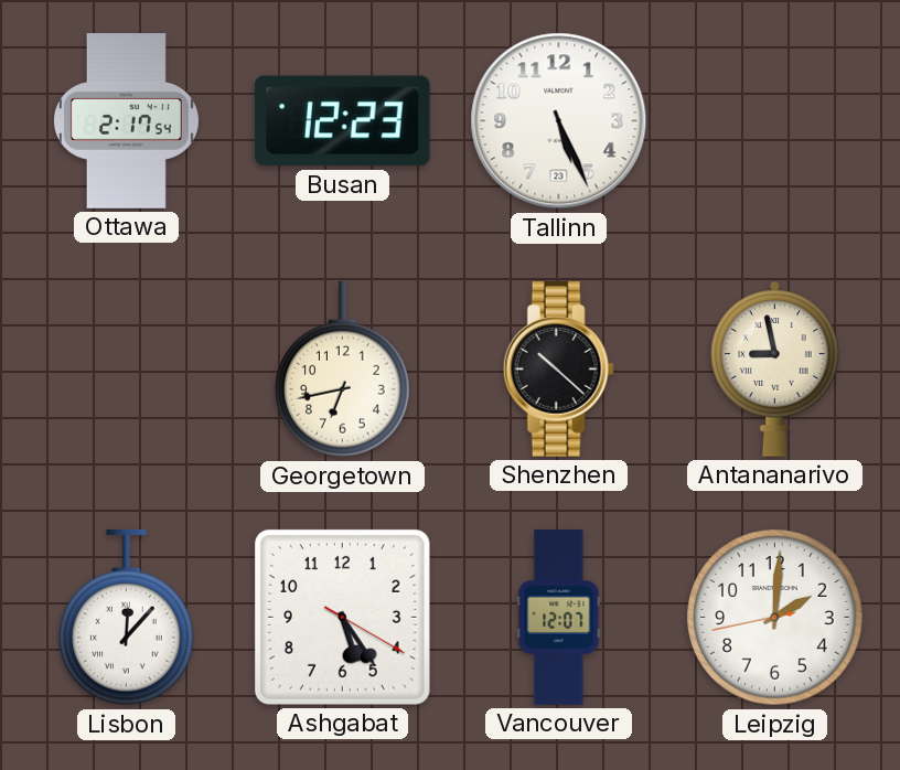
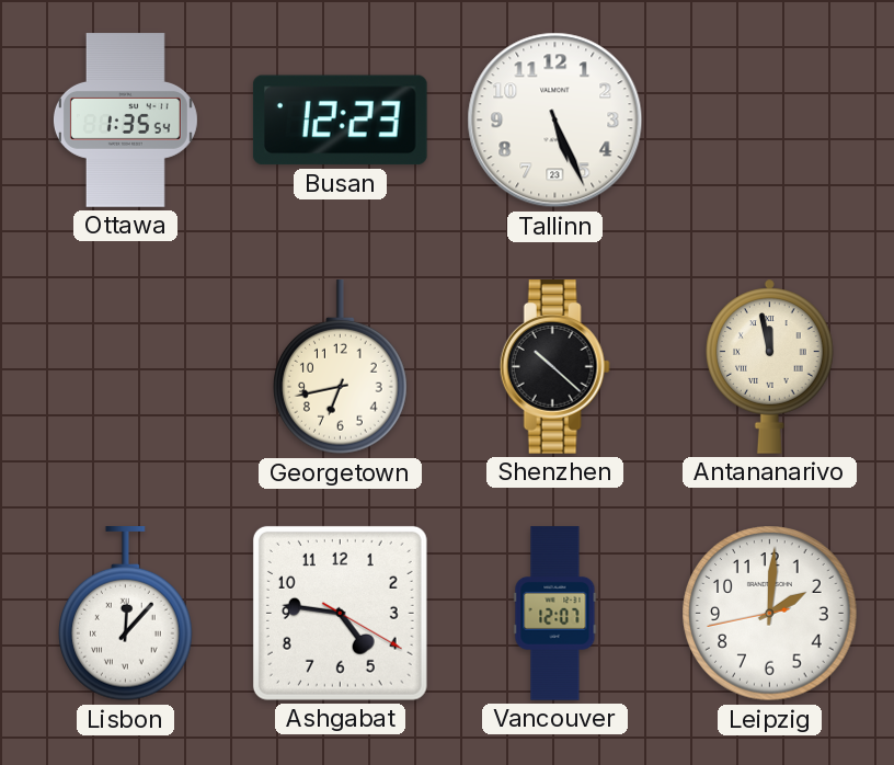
Ottawa: 2:17 -> 1:35 (125, 121)
Antananarivo: 8:58 -> 11:58 (770, 366)
Ashgabat: 5:24 -> 4:46 (340, 613)
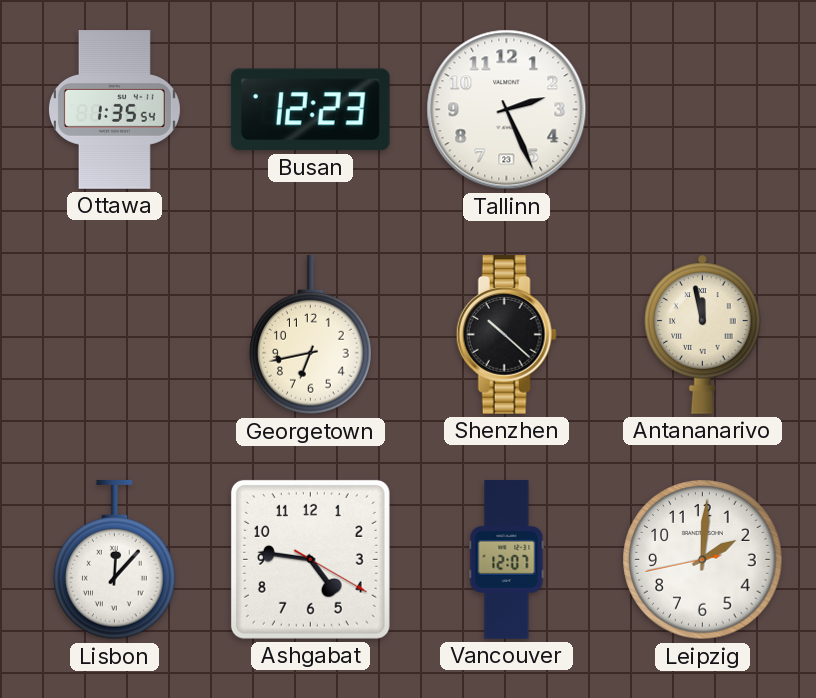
Tallinn: 5:26 -> 2:26 (507, 110)
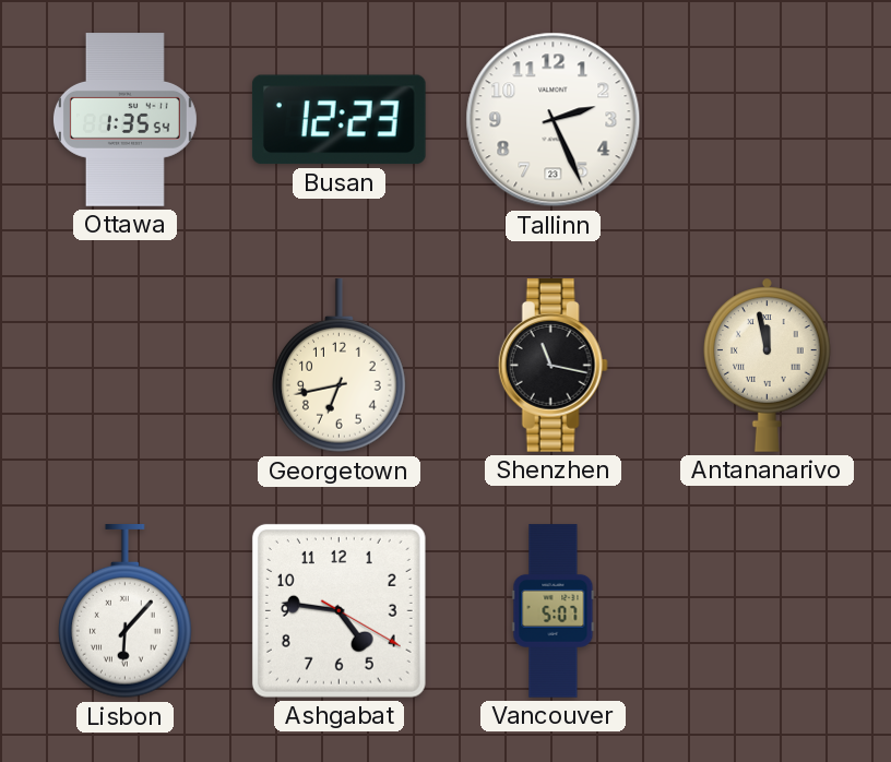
Shenzhen: 10:22 -> 11:17 (553, 366)
Lisbon: 12:07 -> 6:07 (126, 612)
Vancouver: 12:07 -> 5:07 (554, 611)
Leipzig: 2:00 -> none (703, 560)
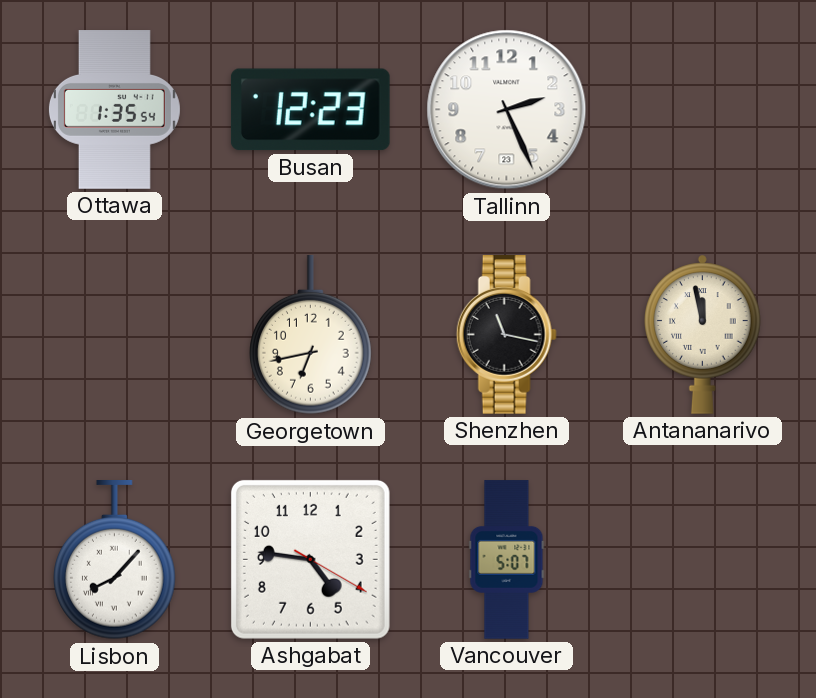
Lisbon: 6:07 -> 8:07 (115, 561)
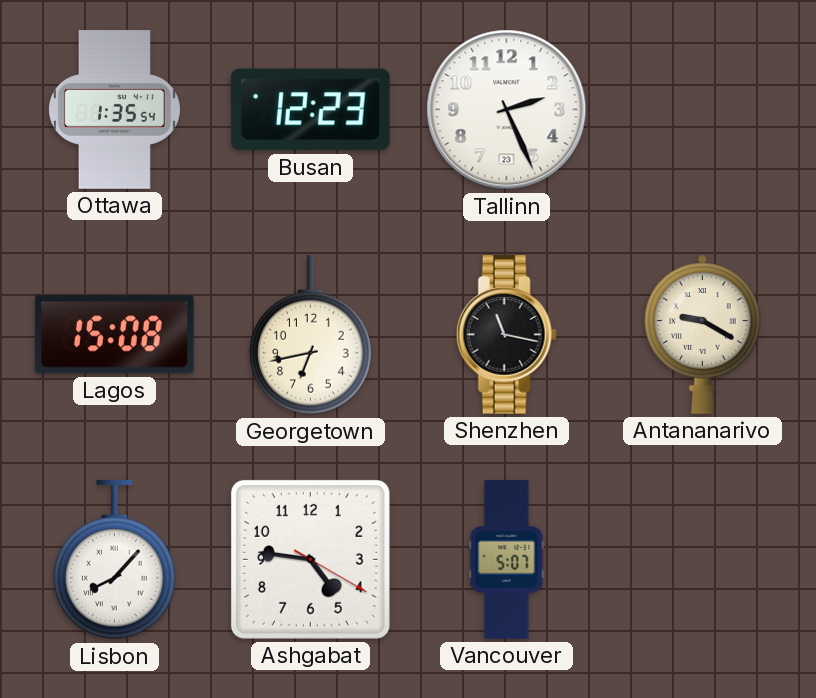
Lagos: none -> 15:08 (115, 335)
Antananarivo: 11:58 -> 9:20 (703, 334)
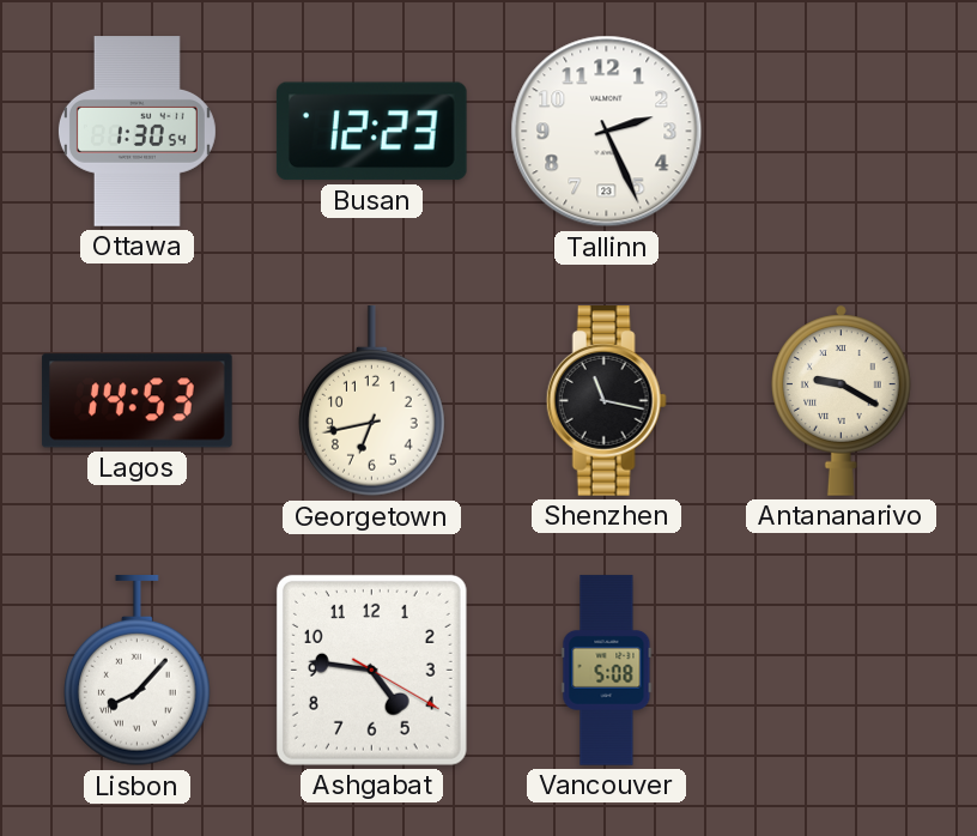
Ottawa: 1:35 -> 1:30 (136, 132)
Lagos: 15:08 -> 14:53 (138, 401)
Vancouver: 5:07 -> 5:08 (607, 671)
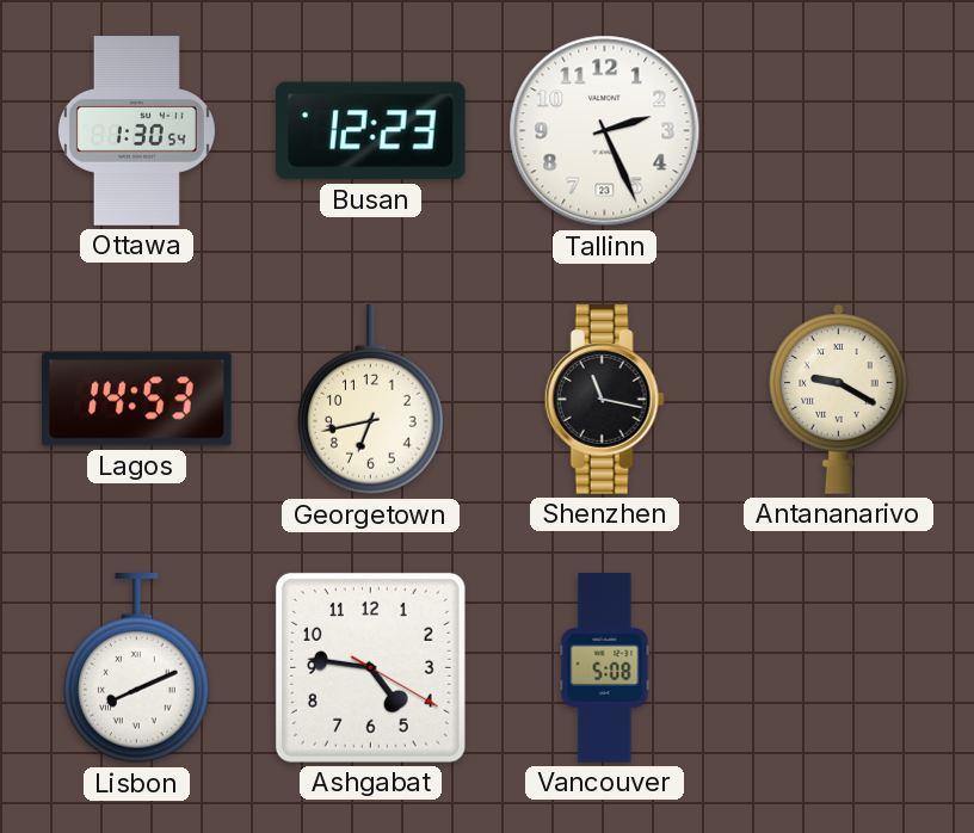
Lisbon: 8:07 -> 8:11 (137, 670)
